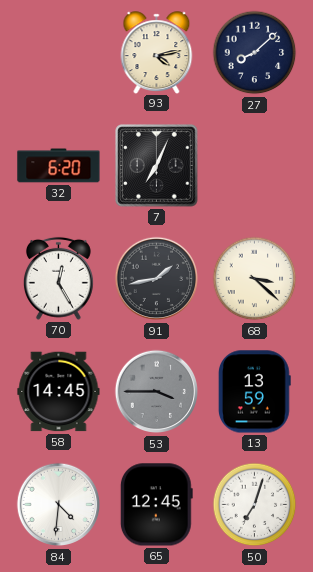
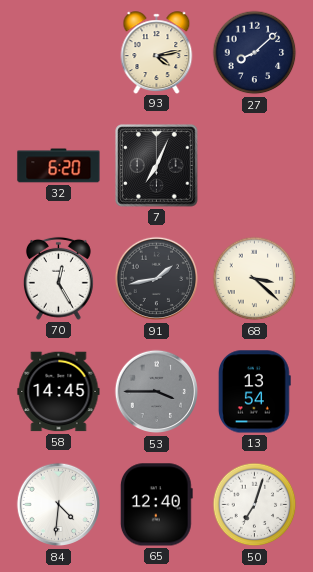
13: 13:59 -> 13:54 (254, 392)
65: 12:45 -> 12:40 (156, 505)
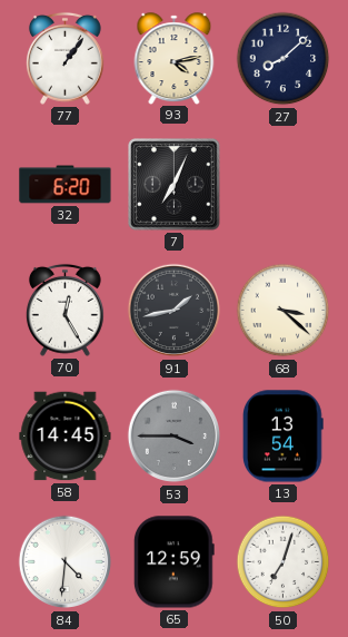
77: none -> 1:06 (66, 58)
65: 12:40 -> 12:59 (173, 562)
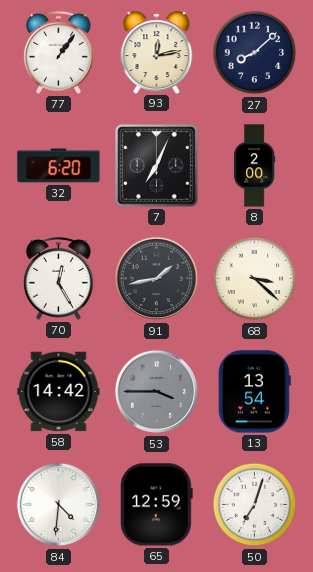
93: 4:13 -> 12:13 (157, 52)
8: none -> 2:00 (255, 166)
58: 14:45 -> 14:42 (59, 392)
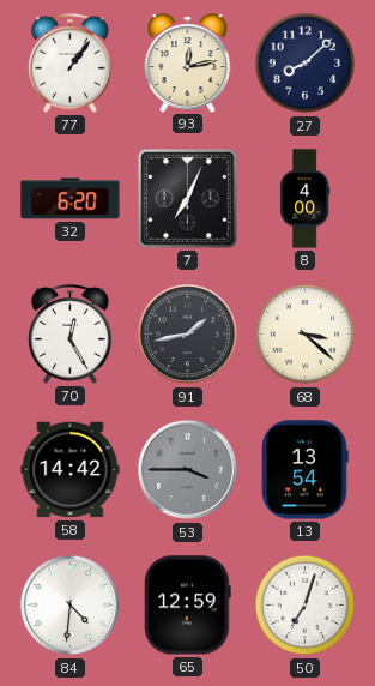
8: 2:00 -> 4:00 (306, 199)
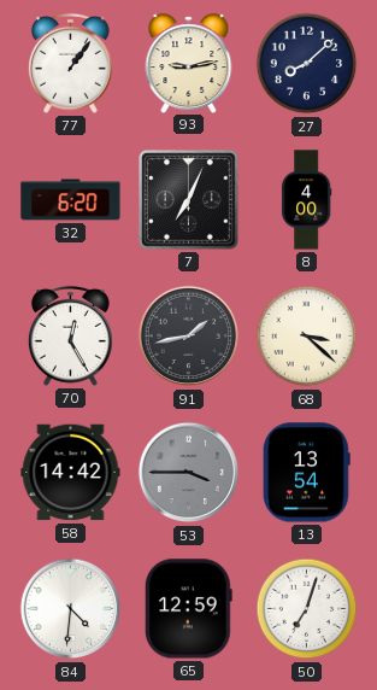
93: 12:13 -> 9:13 (189, 63)
